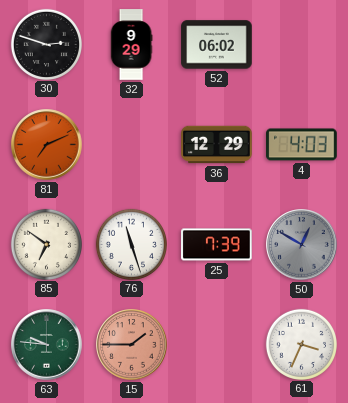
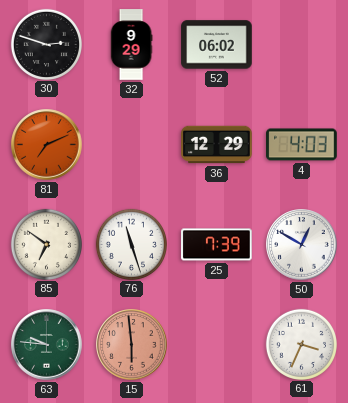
50 dial: grey -> white (302, 245)
15: 1:45 -> 5:59 (132, 345)
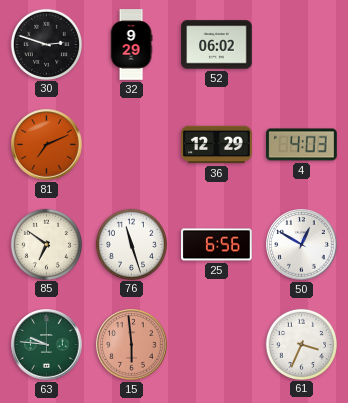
25: 7:39 -> 6:56 (217, 245)
